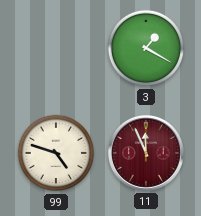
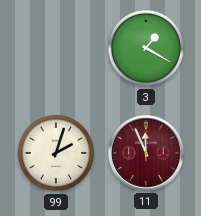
99: 4:48 -> 2:03 (56, 153)
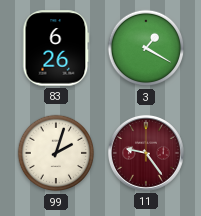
83: none -> 6:26 (56, 48)
11: 11:56 -> 9:24 (146, 153)
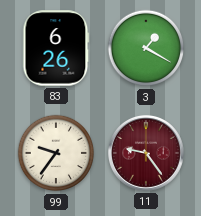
99: 2:03 -> 9:36 (56, 153)
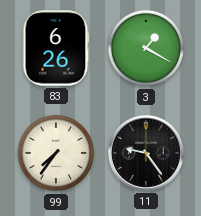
99: 9:36 -> 7:36 (56, 153)
11 dial: burgundy -> black (146, 153)
